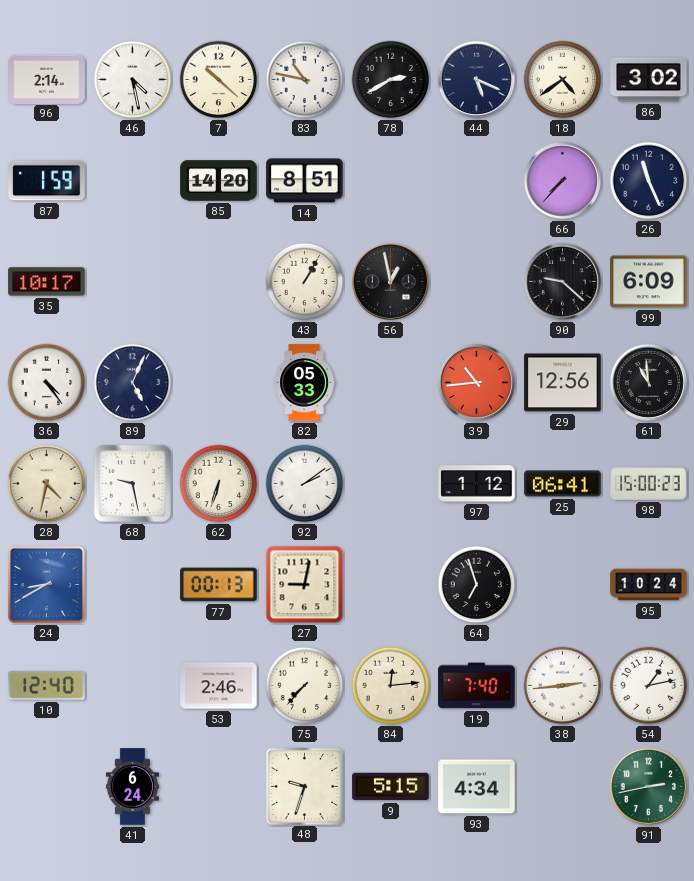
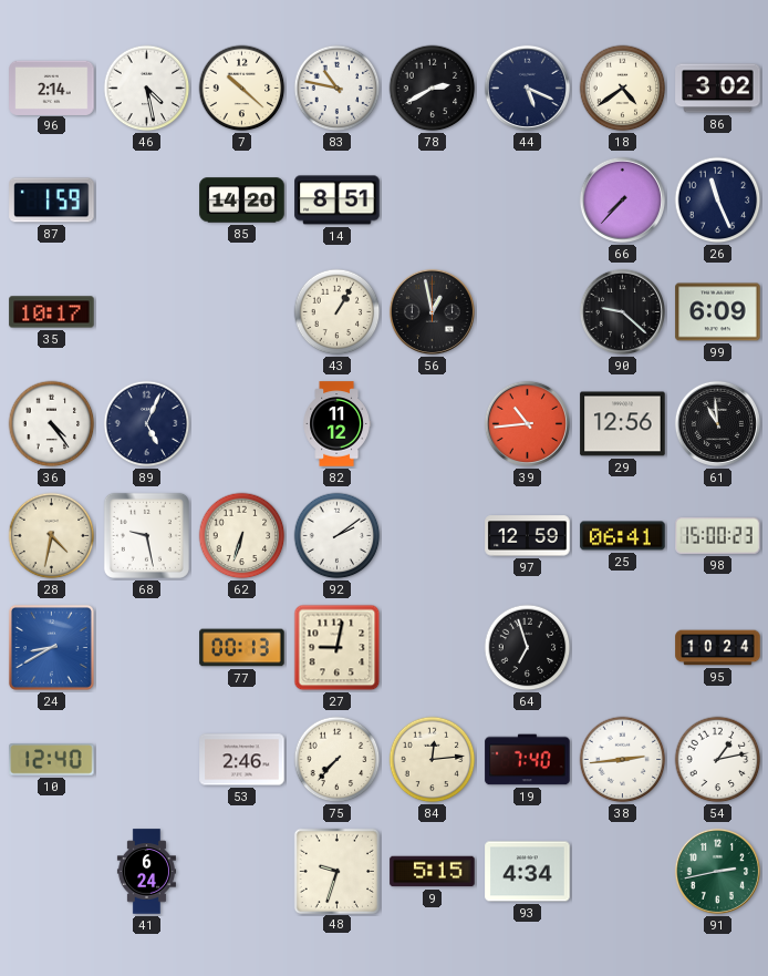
82: 05:33 -> 11:12 (336, 424)
97: 1:12 -> 12:59 (528, 536)
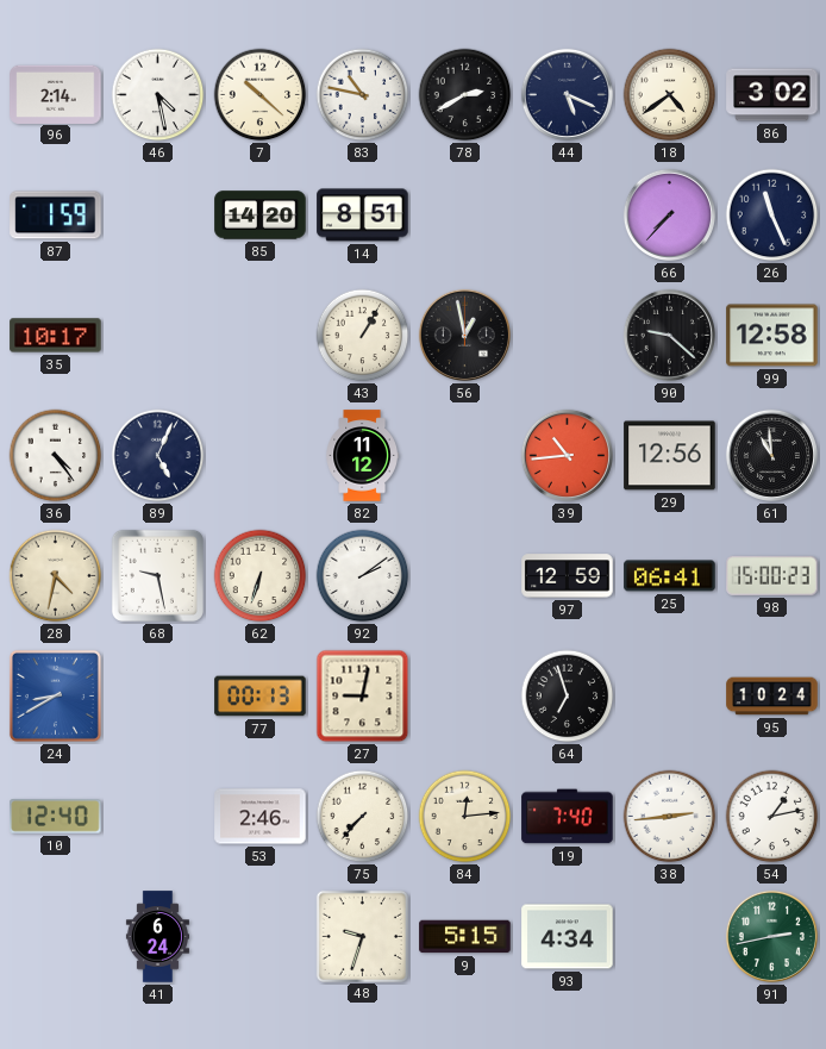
99: 6:09 -> 12:58 (772, 336)
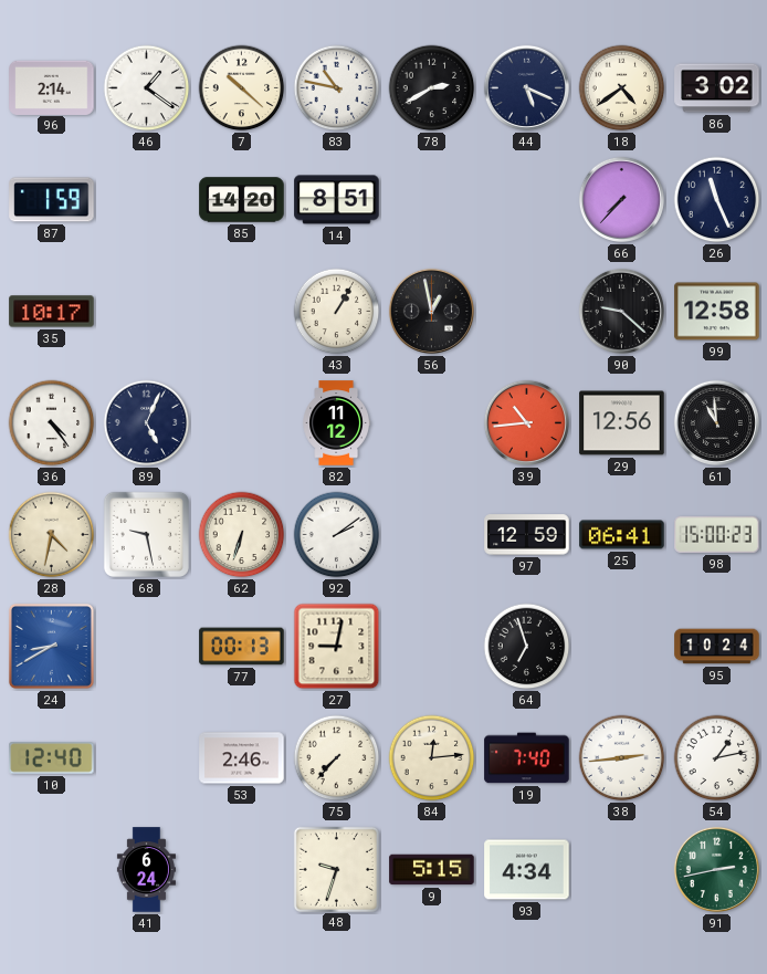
46: 4:28 -> 1:21 (147, 88)
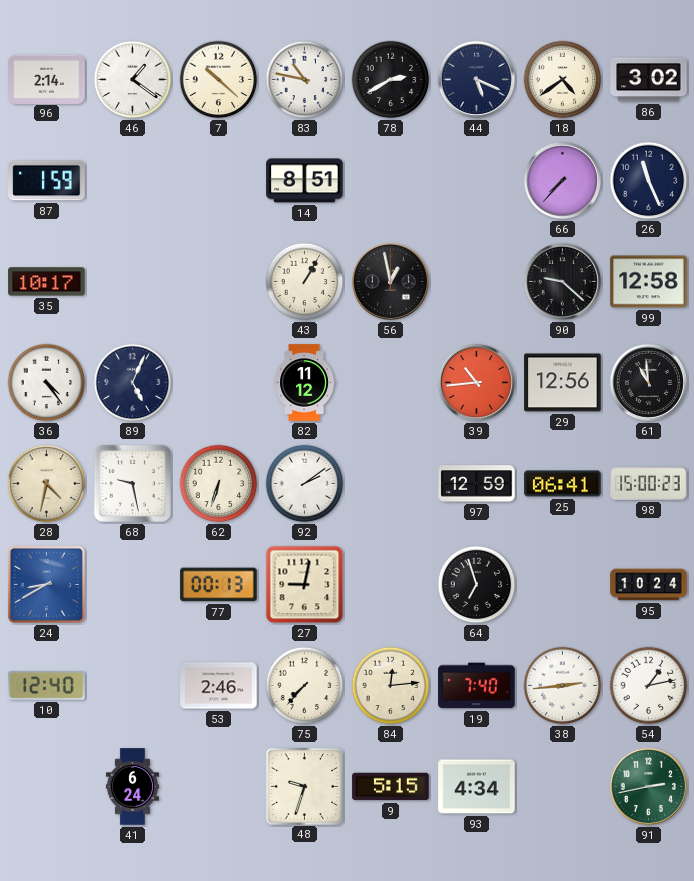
85: 14:20 -> none (242, 200)
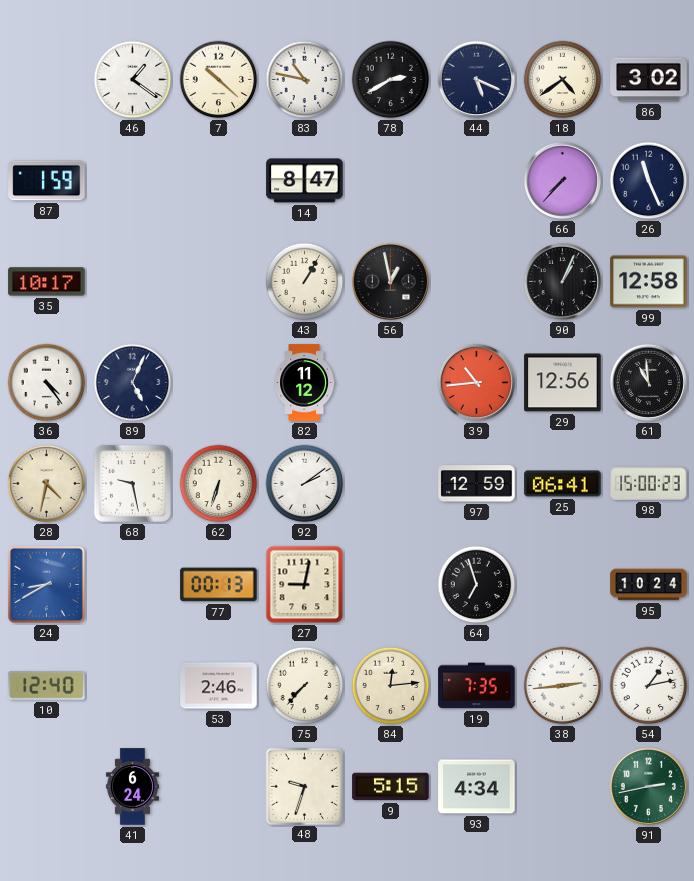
96: 2:14 -> none (47, 79)
14: 8:51 -> 8:47 (305, 181)
90: 9:22 -> 1:04 (562, 281)
19: 7:40 -> 7:35 (477, 686)
